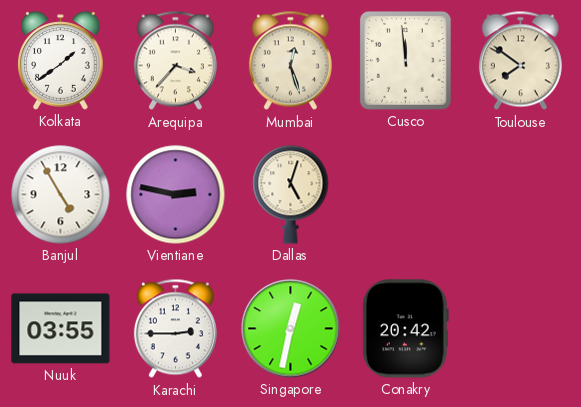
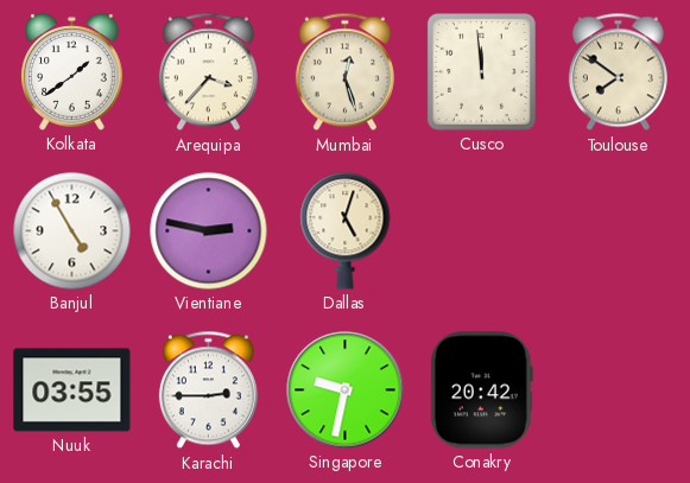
Singapore: 12:32 -> 9:32 (346, 390)
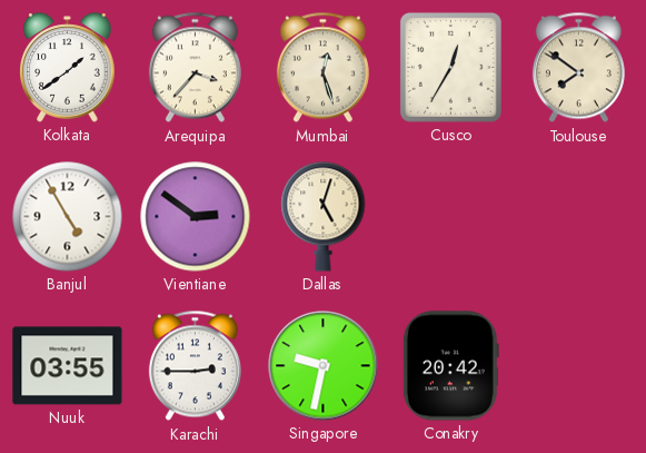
Cusco: 11:59 -> 12:35 (450, 67)
Vientiane: 2:47 -> 2:51 (196, 217)
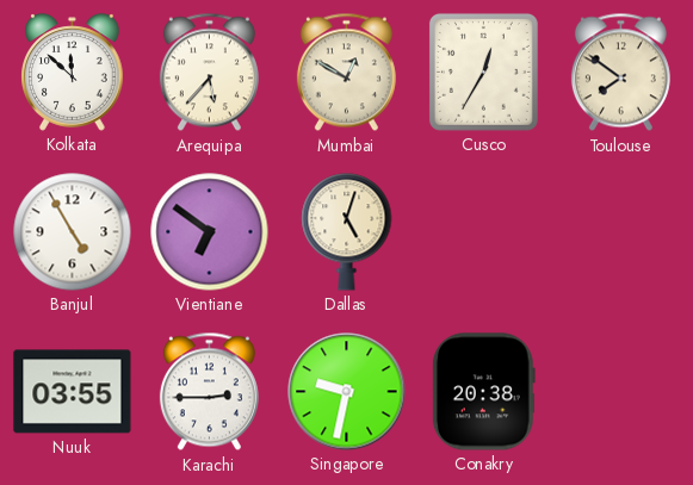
Kolkata: 1:39 -> 11:52 (73, 73)
Arequipa: 3:37 -> 5:37 (209, 73)
Mumbai: 12:27 -> 12:50 (346, 73)
Vientiane: 2:51 -> 6:51 (210, 232)
Conakry: 20:42 -> 20:38 (483, 392)
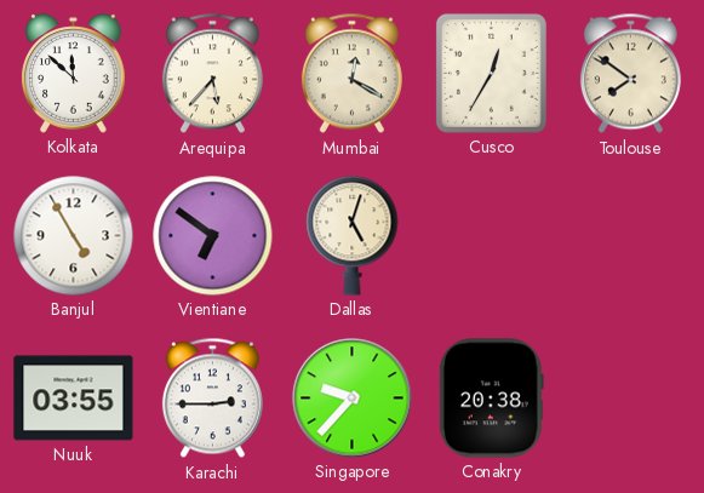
Mumbai: 12:50 -> 12:20 (351, 74)
Singapore: 9:32 -> 9:37 (353, 399)
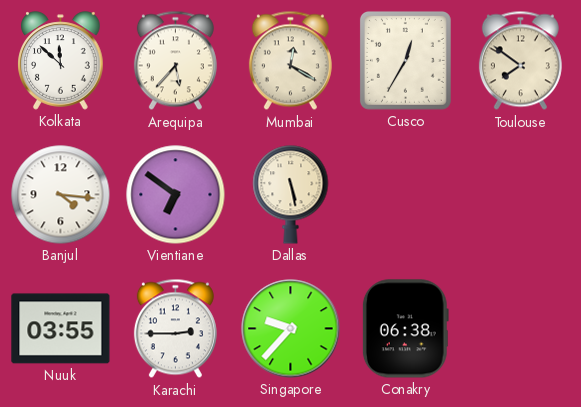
Banjul: 4:55 -> 4:16 (61, 195)
Dallas: 5:03 -> 5:28 (291, 195)
Conakry: 20:38 -> 06:38 (405, 329)
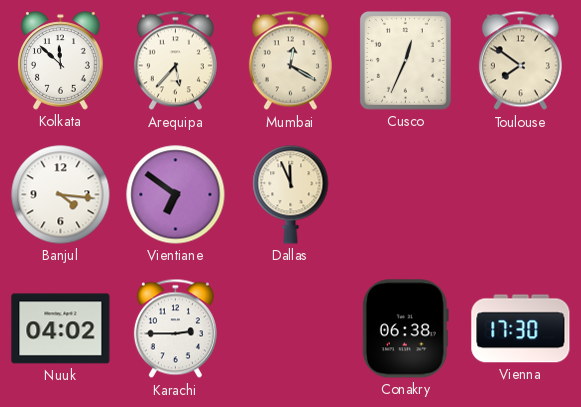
Cusco: 12:35 -> 12:34 (405, 60)
Dallas: 5:28 -> 11:56 (291, 195)
Nuuk: 03:55 -> 04:02 (61, 329)
Singapore: 9:37 -> none (291, 329)
Vienna: none -> 17:30 (521, 329)
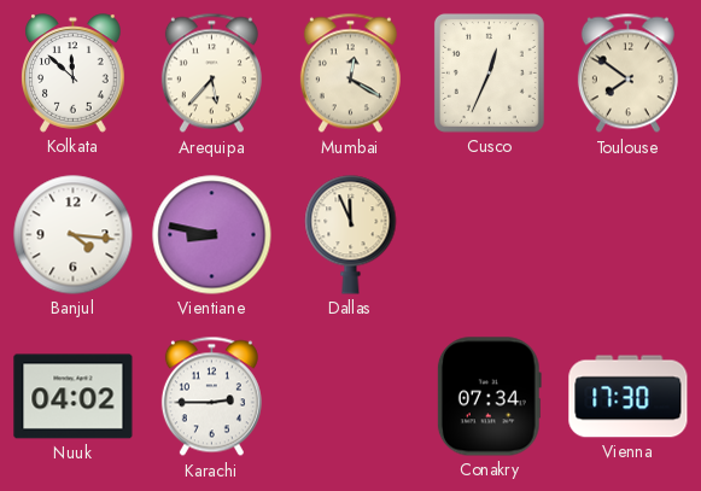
Vientiane: 6:51 -> 8:47 (212, 235)
Conakry: 06:38 -> 07:34 (489, 397)
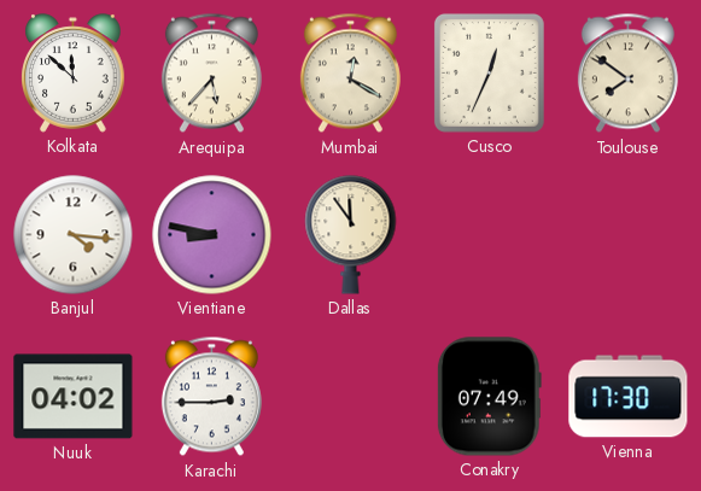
Dallas: 11:56 -> 11:54 (351, 235)
Conakry: 07:34 -> 07:49 (489, 397)
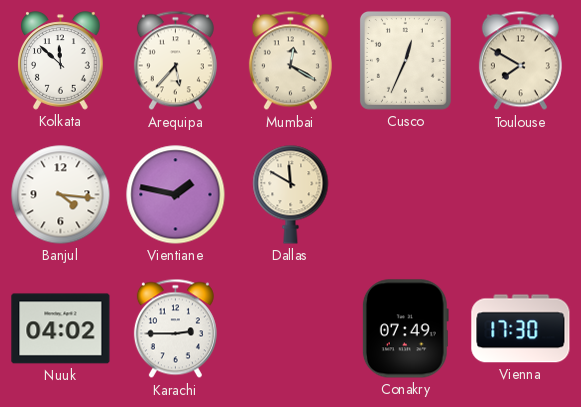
Toulouse: 7:51 -> 7:50 (520, 61)
Vientiane: 8:47 -> 1:47 (176, 195)
Dallas: 11:54 -> 11:50 (291, 195)
